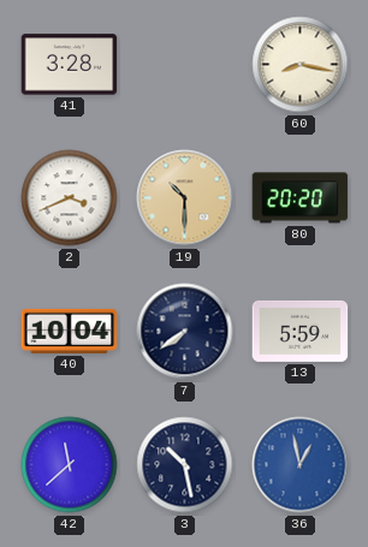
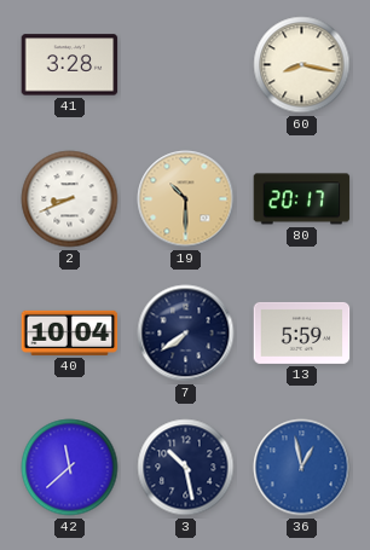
2: 3:41 -> 8:41 (70, 199)
80: 20:20 -> 20:17 (302, 199)
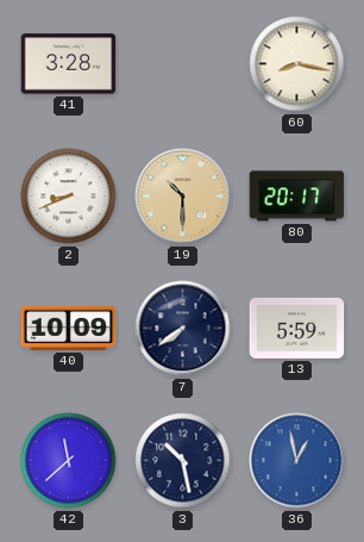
40: 10:04 -> 10:09 (69, 328)
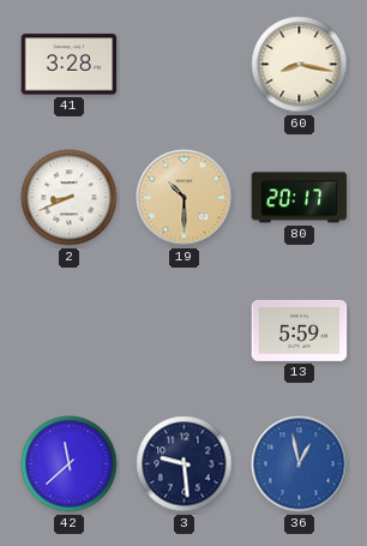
40: 10:09 -> none (69, 328)
7: 7:39 -> none (183, 329)
3: 10:28 -> 9:29 (185, 464)
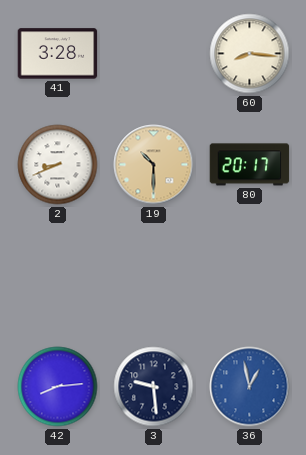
60: 8:17 -> 8:16 (250, 54)
13: 5:59 -> none (300, 330)
42: 11:38 -> 8:14 (58, 387)
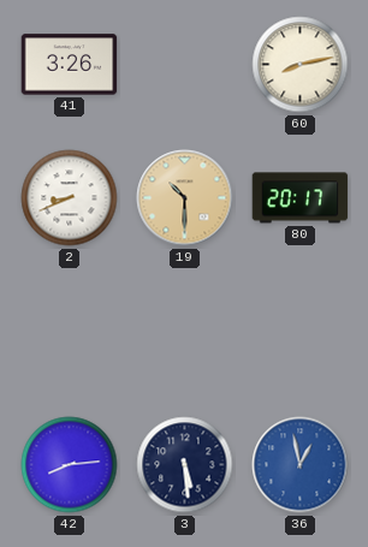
41: 3:28 -> 3:26 (70, 65)
60: 8:16 -> 8:13 (301, 65)
3: 9:29 -> 5:29 (185, 465)
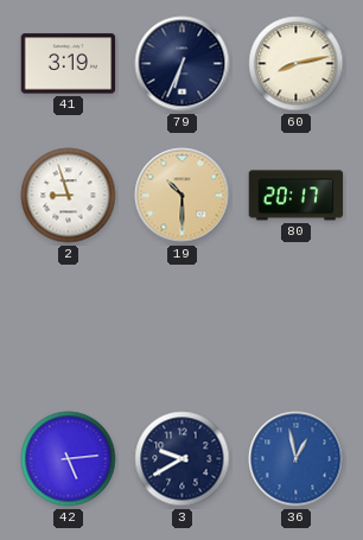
41: 3:26 -> 3:19 (69, 64)
79: none -> 6:34 (183, 64)
2: 8:41 -> 8:57 (69, 196)
42: 8:14 -> 5:14 (69, 459)
3: 5:29 -> 9:40 (183, 459)
